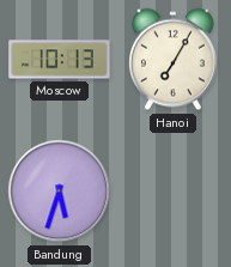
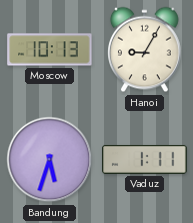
Hanoi: 7:05 -> 9:05 (145, 50)
Vaduz: none -> 1:11 (145, 159)
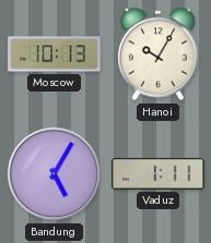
Hanoi: 9:05 -> 10:05 (159, 54)
Bandung: 5:33 -> 5:05 (55, 174)
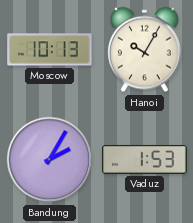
Bandung: 5:05 -> 2:05 (50, 160)
Vaduz: 1:11 -> 1:53 (145, 159)
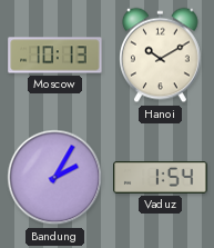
Hanoi: 10:05 -> 10:10 (161, 56)
Vaduz: 1:53 -> 1:54 (161, 177)
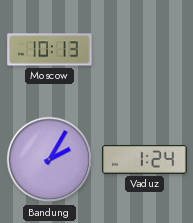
Hanoi: 10:10 -> none (161, 56)
Vaduz: 1:54 -> 1:24 (145, 159)
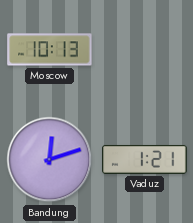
Bandung: 2:05 -> 12:12 (50, 160)
Vaduz: 1:24 -> 1:21 (145, 159)
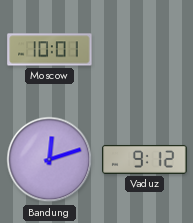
Moscow: 10:13 -> 10:01 (50, 50)
Vaduz: 1:21 -> 9:12 (145, 159)
